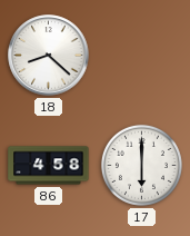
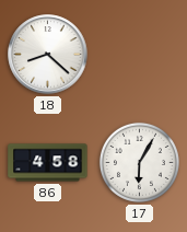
17: 6:00 -> 6:05 (139, 162)
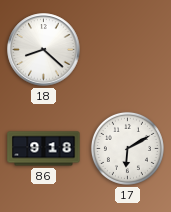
86: 4:58 -> 9:18 (44, 149)
17: 6:05 -> 6:10 (127, 148)
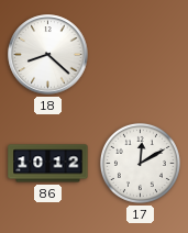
86: 9:18 -> 10:12 (48, 164)
17: 6:10 -> 12:10 (140, 163)
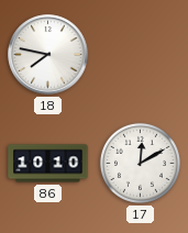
18: 8:22 -> 7:47 (48, 55)
86: 10:12 -> 10:10 (48, 164)
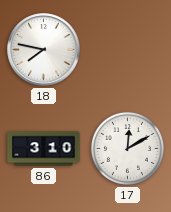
86: 10:10 -> 3:10 (44, 149)
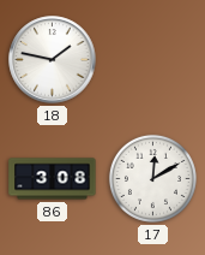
18: 7:47 -> 1:47 (53, 60)
86: 3:10 -> 3:08 (53, 179)
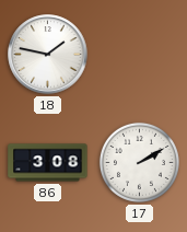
17: 12:10 -> 2:10 (139, 162)
